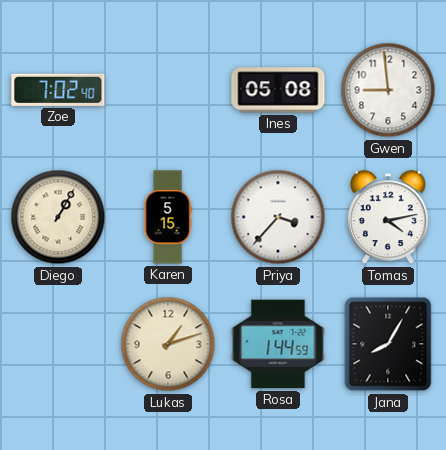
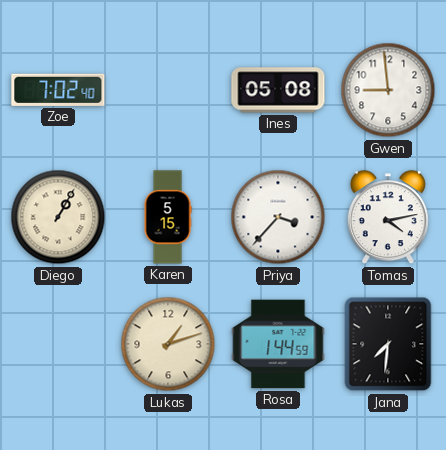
Jana: 8:05 -> 7:31 (388, 344)
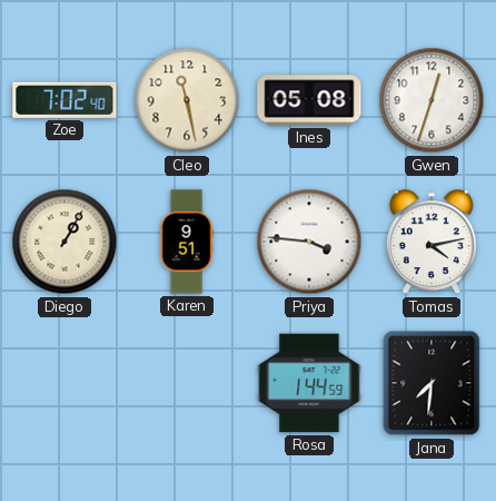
Cleo: none -> 11:28 (187, 100)
Gwen: 8:59 -> 12:33 (431, 100)
Karen: 5:15 -> 9:51 (187, 242)
Priya: 3:37 -> 3:46 (309, 242)
Lukas: 1:12 -> none (168, 344)
